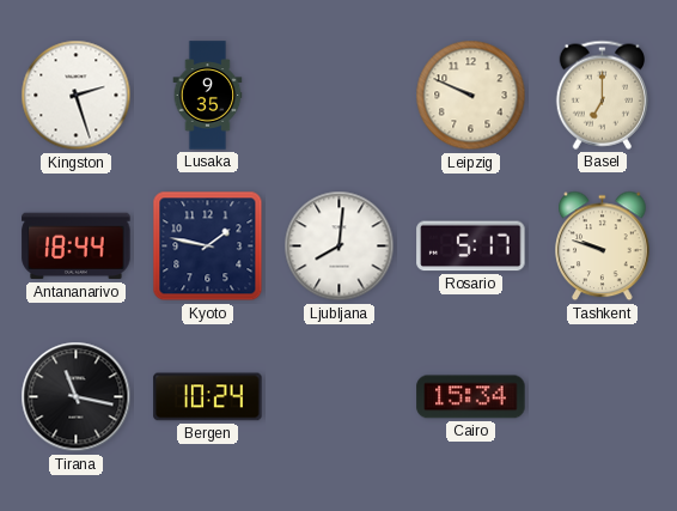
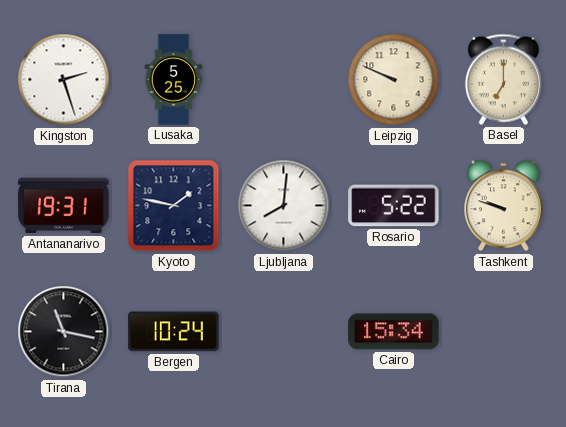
Lusaka: 9:35 -> 5:25 (174, 80)
Antananarivo: 18:44 -> 19:31 (64, 206)
Rosario: 5:17 -> 5:22 (394, 206)
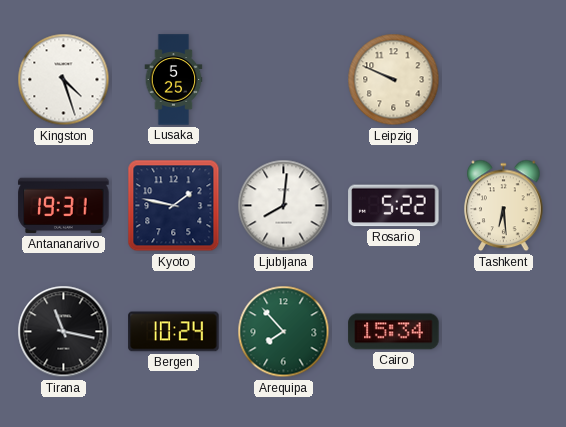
Kingston: 2:27 -> 4:27 (64, 80)
Basel: 7:00 -> none (503, 79)
Tashkent: 9:48 -> 6:29 (504, 206)
Arequipa: none -> 7:53 (284, 332)
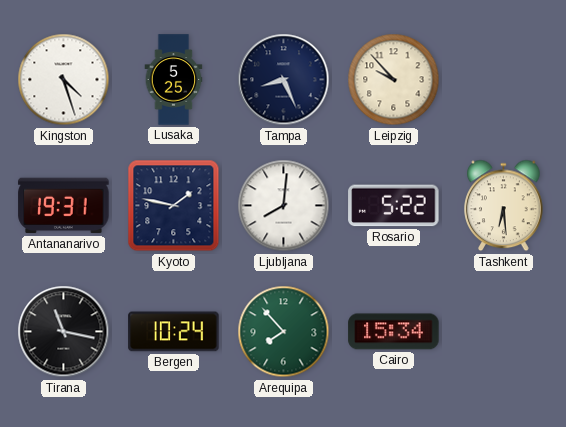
Tampa: none -> 8:26 (284, 80)
Leipzig: 9:49 -> 9:53 (394, 80)
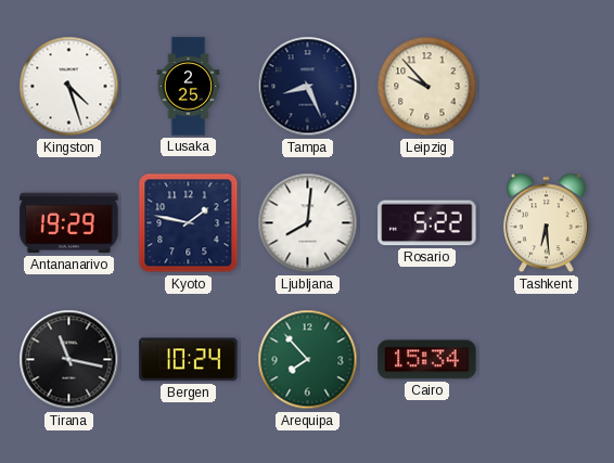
Lusaka: 5:25 -> 2:25 (189, 87)
Antananarivo: 19:31 -> 19:29 (69, 223)
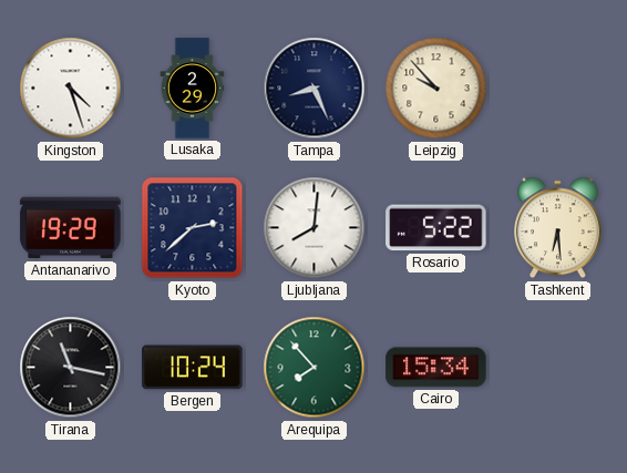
Lusaka: 2:25 -> 2:29 (193, 89)
Kyoto: 1:47 -> 2:38 (193, 228)
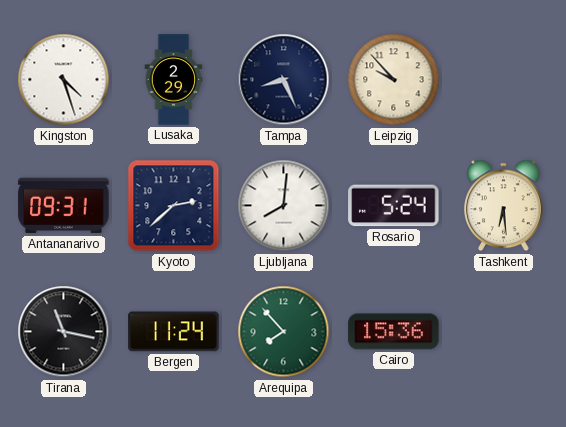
Antananarivo: 19:29 -> 09:31 (64, 206)
Rosario: 5:22 -> 5:24 (394, 206)
Bergen: 10:24 -> 11:24 (174, 332)
Cairo: 15:34 -> 15:36 (394, 332)
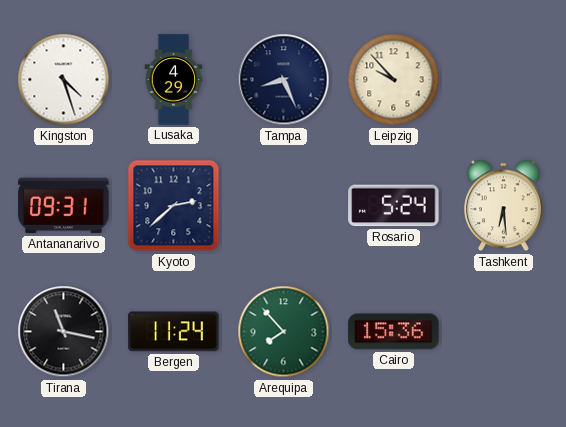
Lusaka: 2:29 -> 4:29 (174, 80)
Ljubljana: 8:01 -> none (284, 206)
